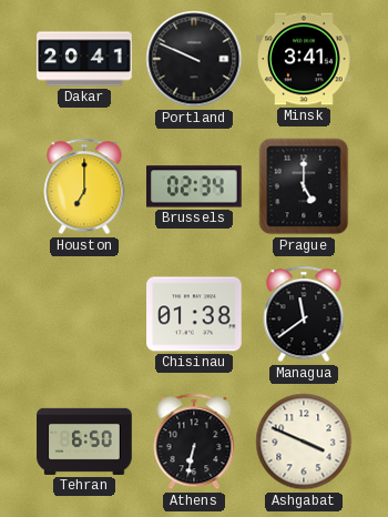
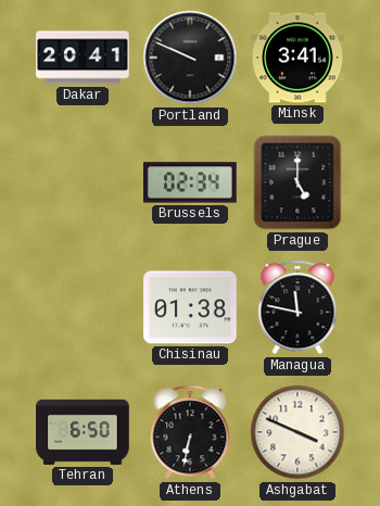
Houston: 7:00 -> none (84, 186)
Managua: 11:39 -> 11:47 (297, 307)
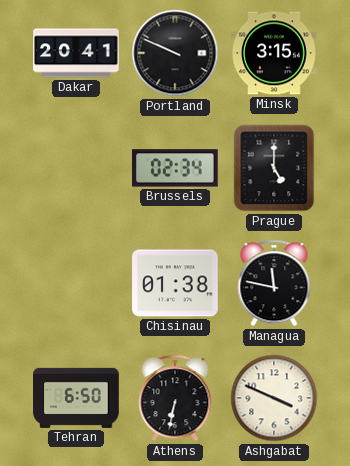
Minsk: 3:41 -> 3:15 (274, 53)
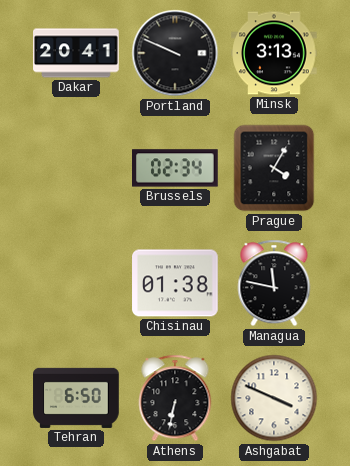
Minsk: 3:15 -> 3:13 (274, 53)
Prague: 5:00 -> 4:05 (274, 168)
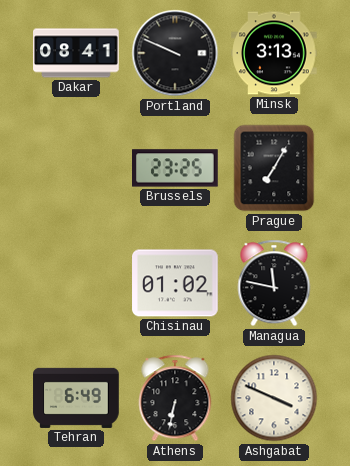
Dakar: 20:41 -> 08:41 (76, 53)
Brussels: 02:34 -> 23:25 (175, 168)
Prague: 4:05 -> 7:05 (274, 168)
Chisinau: 01:38 -> 01:02 (175, 283)
Tehran: 6:50 -> 6:49 (76, 398)
